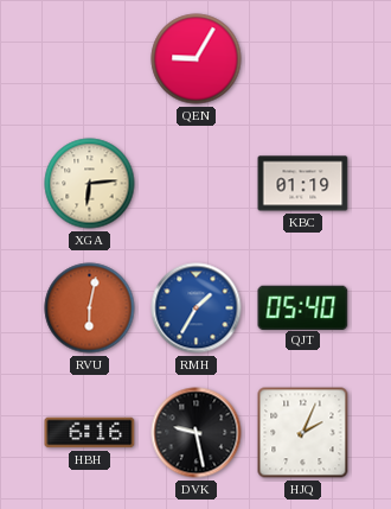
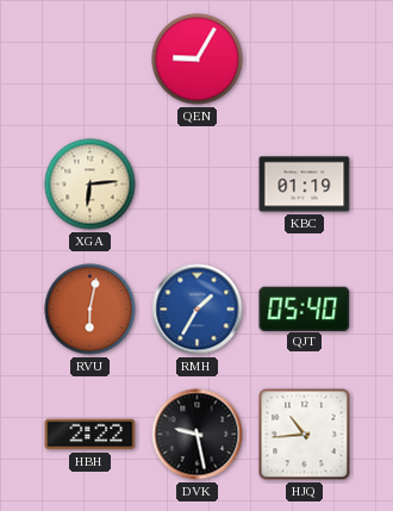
HBH: 6:16 -> 2:22 (91, 435)
HJQ: 2:04 -> 10:44 (305, 435)
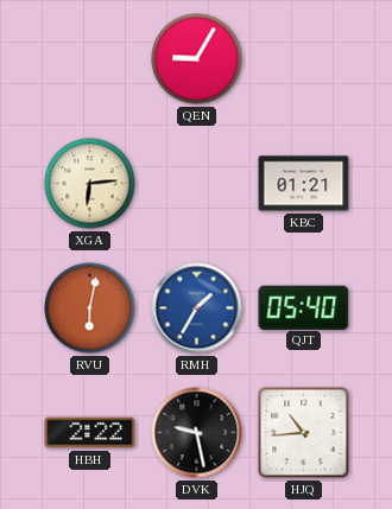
KBC: 01:19 -> 01:21 (304, 184)
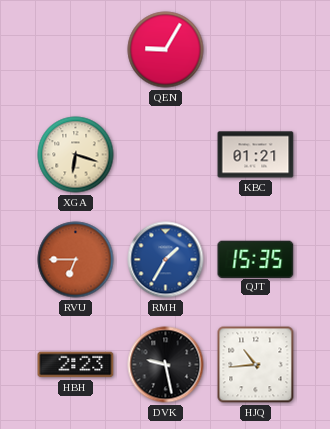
XGA: 6:14 -> 6:18 (76, 155)
RVU: 6:02 -> 6:45 (76, 260)
QJT: 05:40 -> 15:35 (256, 259)
HBH: 2:22 -> 2:23 (76, 365)
